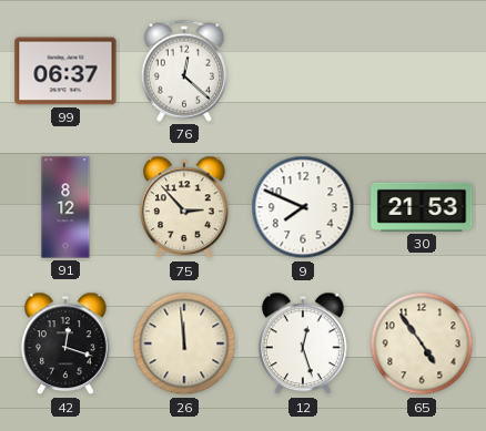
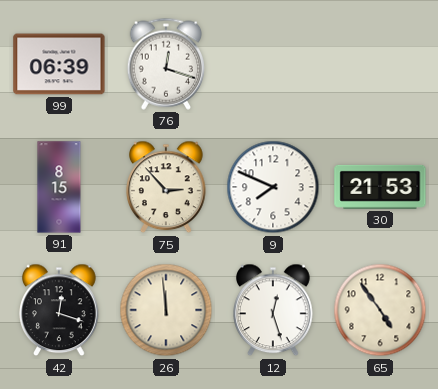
99: 06:37 -> 06:39 (59, 64)
76: 12:22 -> 12:18 (165, 64)
91: 8:12 -> 8:15 (59, 187)
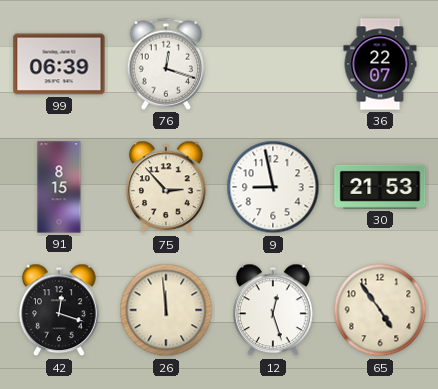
36: none -> 22:07 (380, 64)
9: 7:49 -> 8:58 (273, 187)
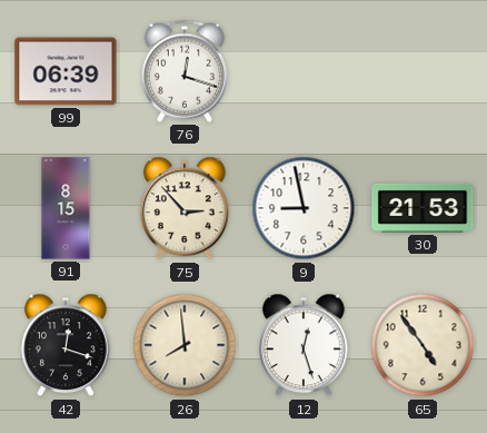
36: 22:07 -> none (380, 64)
26: 11:59 -> 7:59 (185, 345)
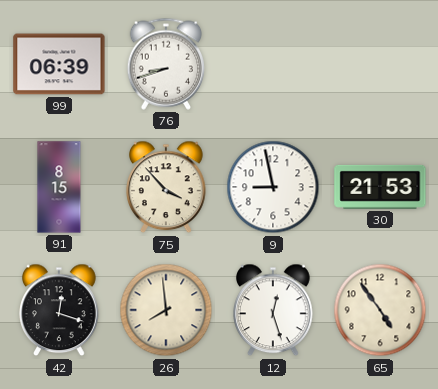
76: 12:18 -> 8:42 (165, 64)
75: 2:53 -> 3:53 (167, 187)
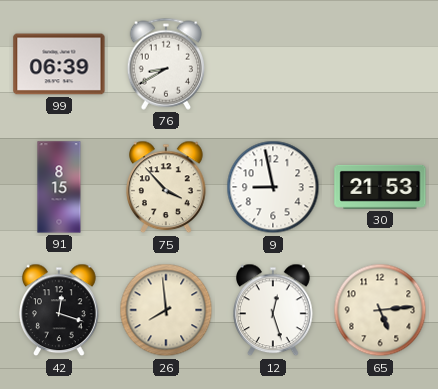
76: 8:42 -> 8:40 (165, 64)
65: 4:54 -> 5:14 (380, 310)
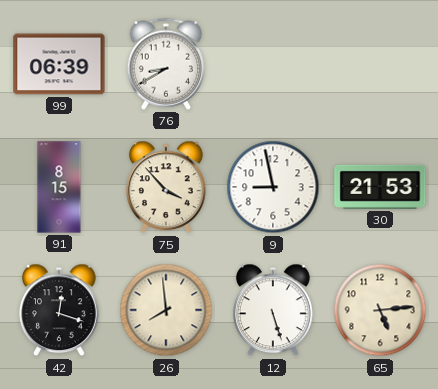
12: 12:27 -> 5:27 (274, 310)
